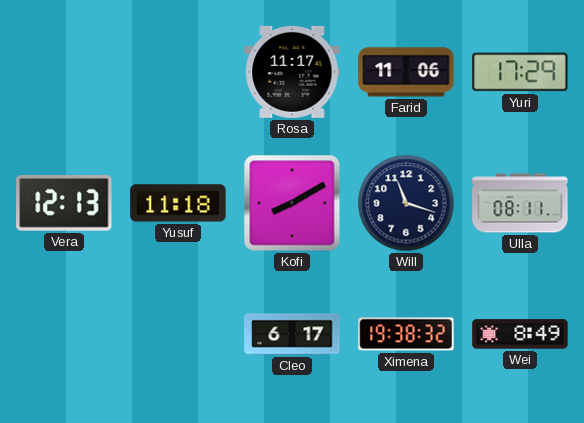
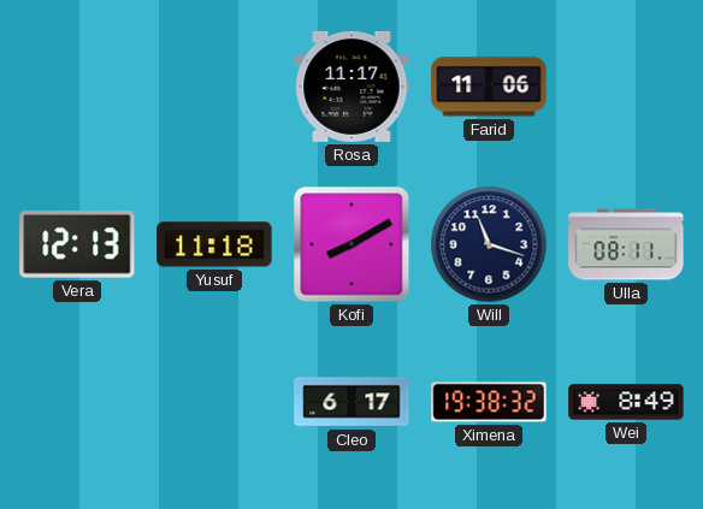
Yuri: 17:29 -> none (520, 72)
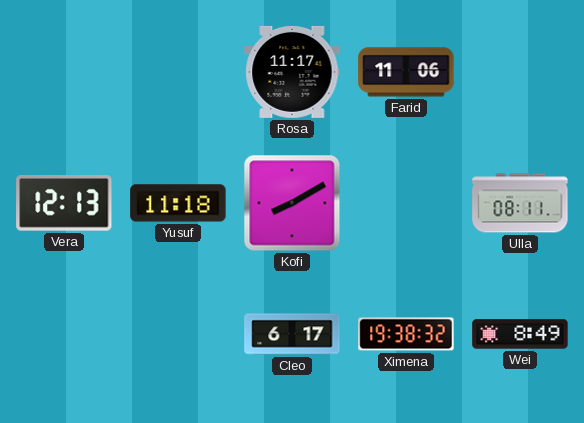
Will: 11:18 -> none (489, 244)
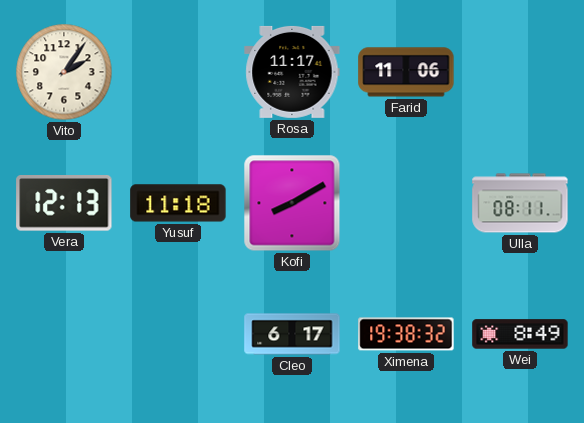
Vito: none -> 2:06 (64, 72)
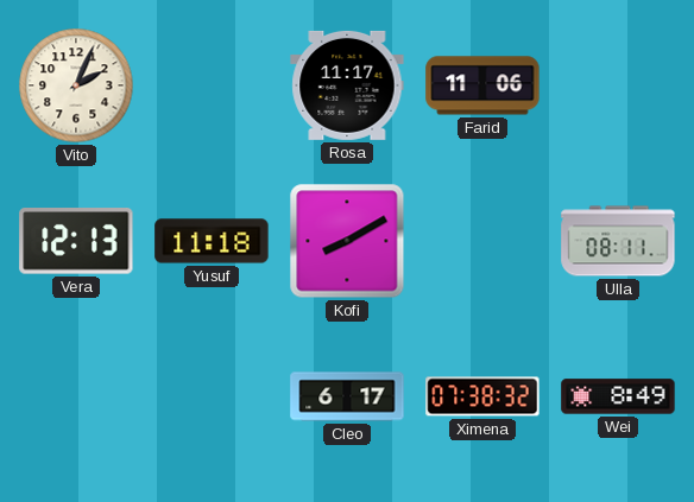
Vito: 2:06 -> 2:04 (76, 85)
Ximena: 19:38 -> 07:38 (482, 396)
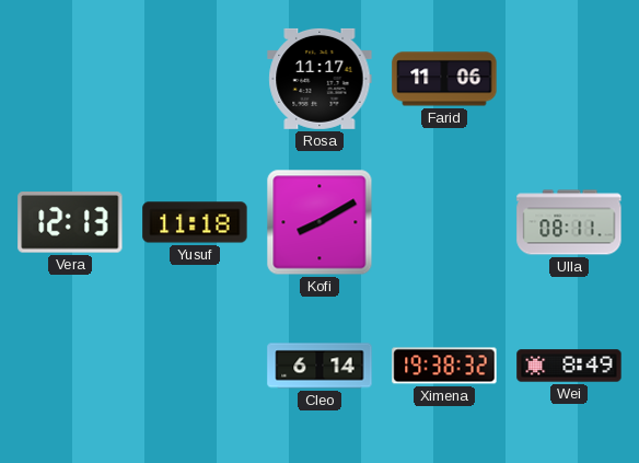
Vito: 2:04 -> none (76, 85)
Cleo: 6:17 -> 6:14 (319, 366)
Ximena: 07:38 -> 19:38 (444, 366)
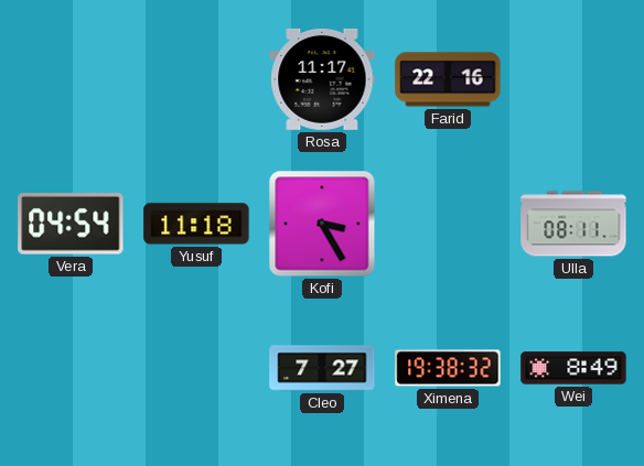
Farid: 11:06 -> 22:16 (448, 79)
Vera: 12:13 -> 04:54 (71, 225)
Kofi: 8:10 -> 3:25 (322, 224)
Cleo: 6:14 -> 7:27 (322, 368)
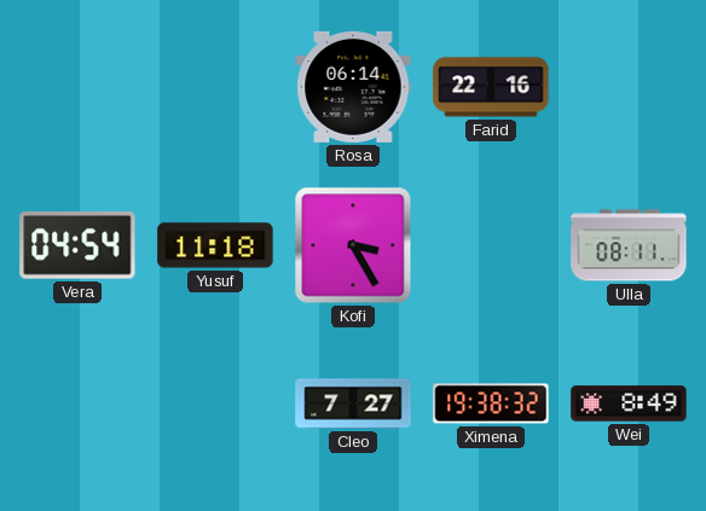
Rosa: 11:17 -> 06:14 (353, 87)
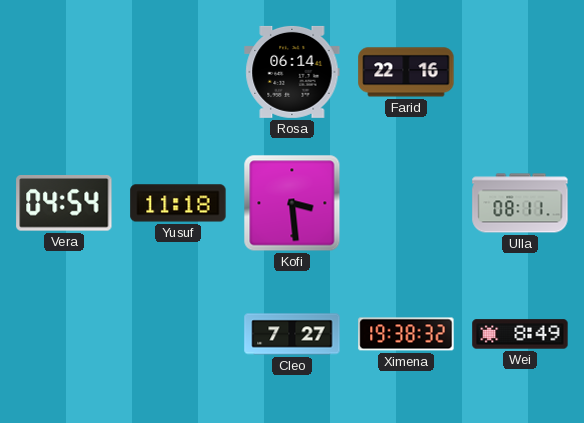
Kofi: 3:25 -> 3:29 (292, 203)
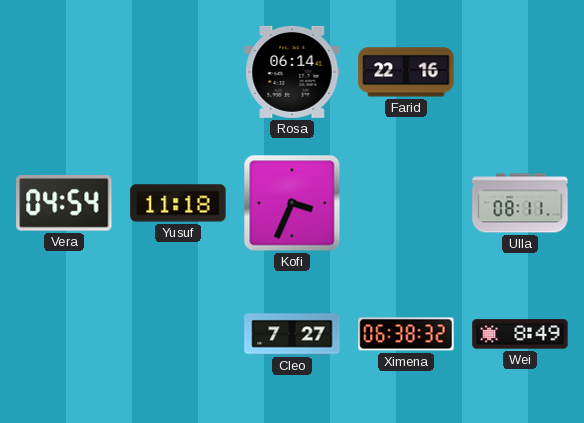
Kofi: 3:29 -> 3:34 (292, 203)
Ximena: 19:38 -> 06:38 (406, 334)
